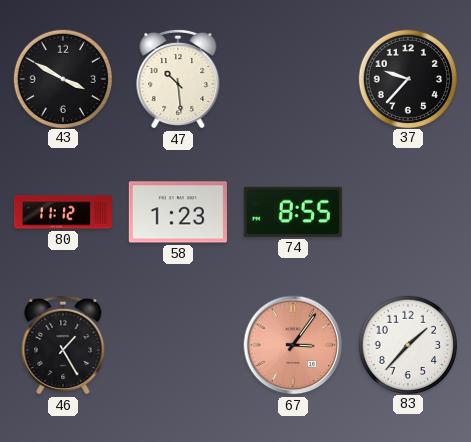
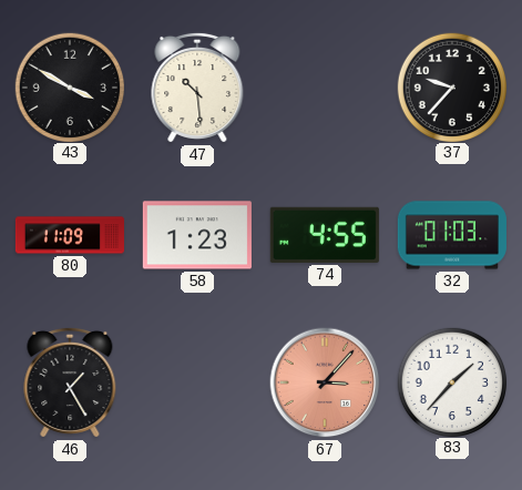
80: 11:12 -> 11:09 (69, 235)
74: 8:55 -> 4:55 (325, 235)
32: none -> 01:03 (452, 235)
67: 3:06 -> 3:07 (325, 382)
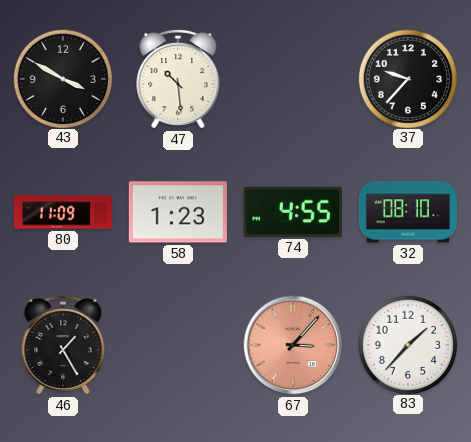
32: 01:03 -> 08:10 (408, 212)
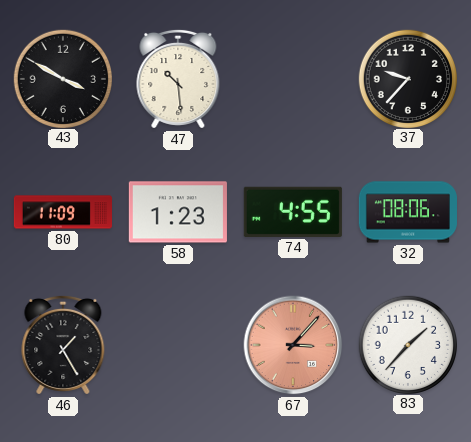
32: 08:10 -> 08:06 (408, 212)
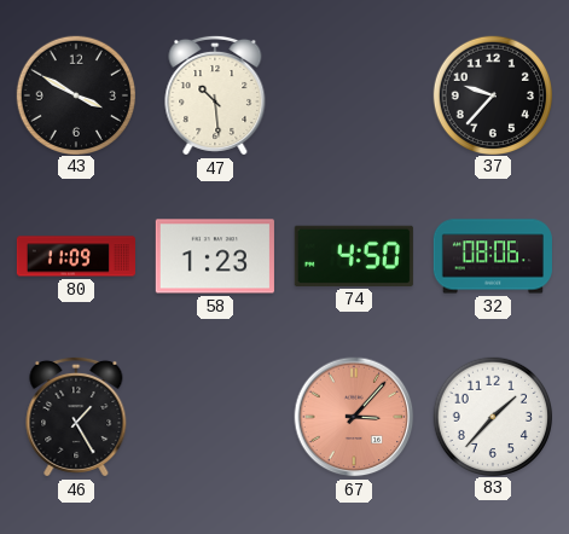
74: 4:55 -> 4:50 (354, 256)
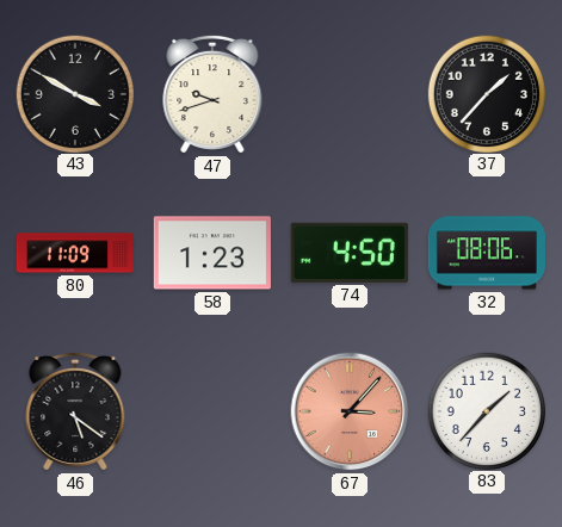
47: 10:29 -> 9:42 (212, 94)
37: 9:37 -> 1:37 (486, 93)
46: 1:25 -> 5:21 (75, 411)
